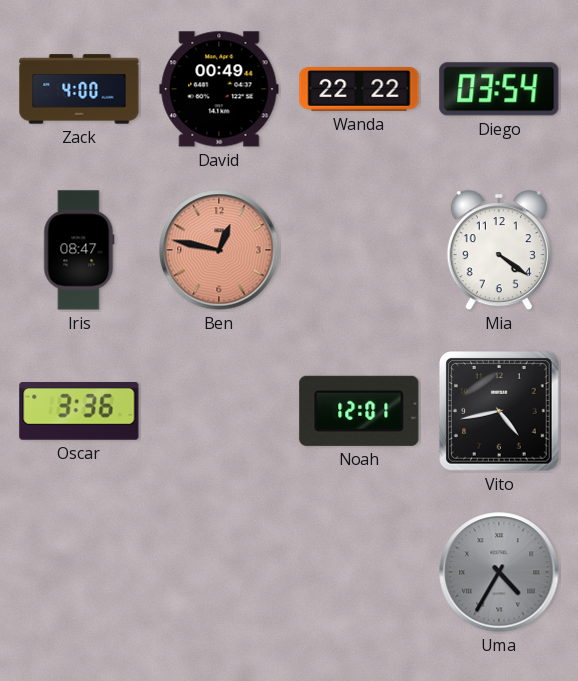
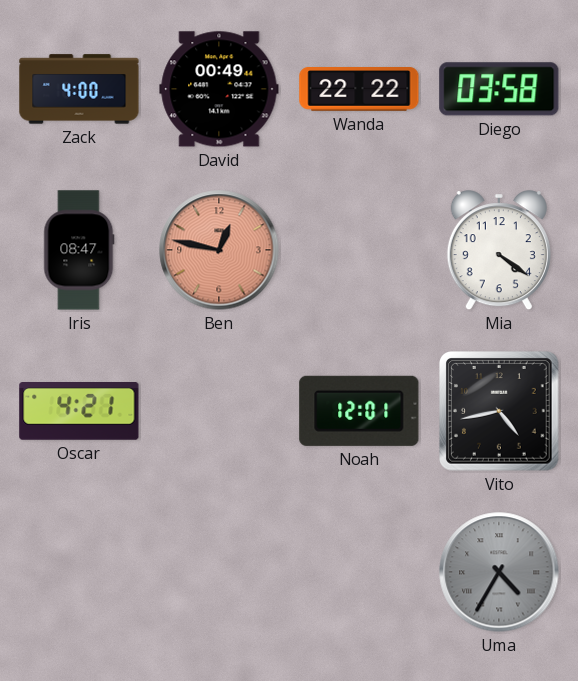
Diego: 03:54 -> 03:58 (499, 89)
Oscar: 3:36 -> 4:21 (79, 412)
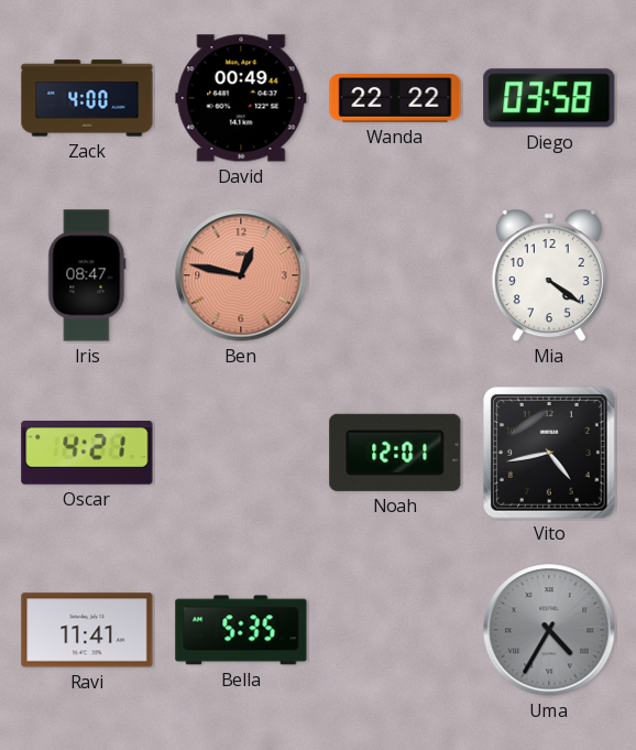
Ravi: none -> 11:41 (87, 630)
Bella: none -> 5:35 (241, 630)
